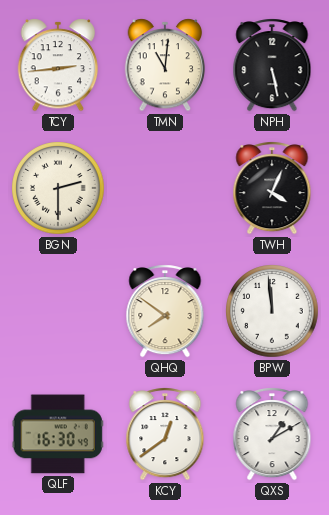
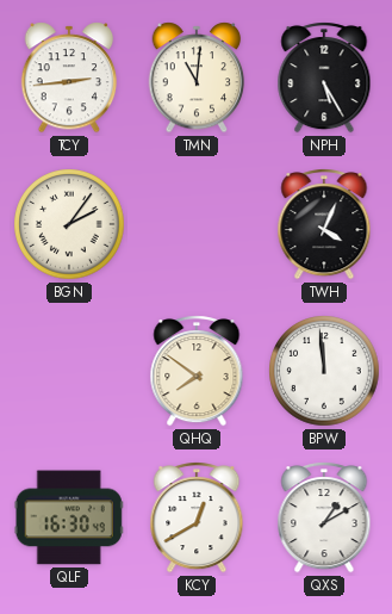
NPH: 5:28 -> 5:25 (324, 77)
BGN: 2:30 -> 2:06 (69, 224)
KCY: 12:39 -> 12:40 (197, 517)
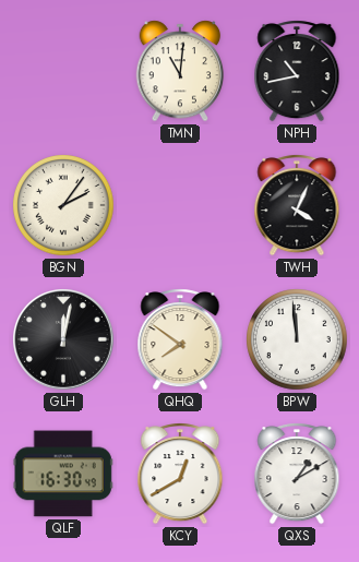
TCY: 2:44 -> none (69, 77)
NPH: 5:25 -> 10:43 (297, 71)
GLH: none -> 12:02 (64, 340)
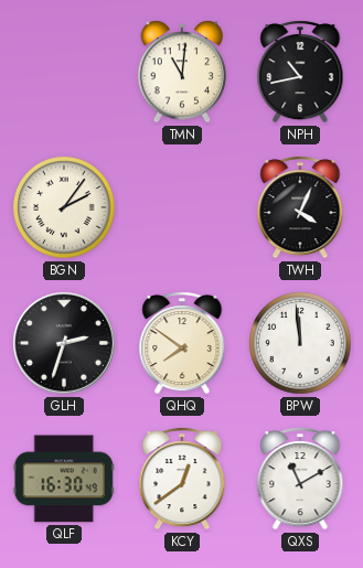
GLH: 12:02 -> 2:33 (65, 344)
KCY: 12:40 -> 12:39 (182, 479)
QXS: 1:10 -> 11:10 (300, 479)
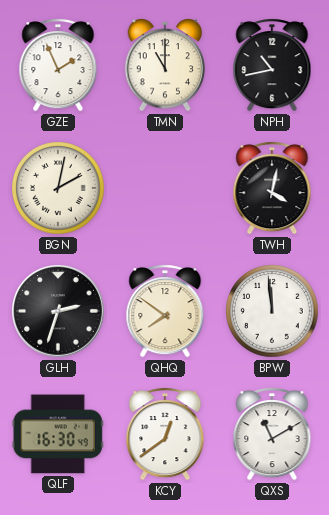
GZE: none -> 1:56 (58, 65)
TMN: 11:01 -> 11:00 (165, 65)
BGN: 2:06 -> 2:02 (58, 188)
TWH: 4:04 -> 4:02 (272, 188)
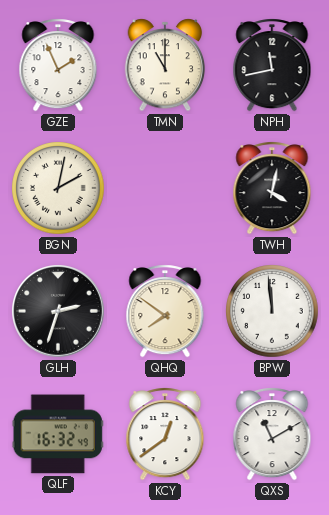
NPH: 10:43 -> 11:43 (272, 65)
QLF: 16:30 -> 16:32 (58, 434)
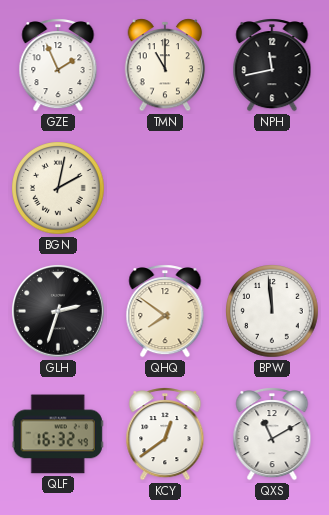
TWH: 4:02 -> none (272, 188)
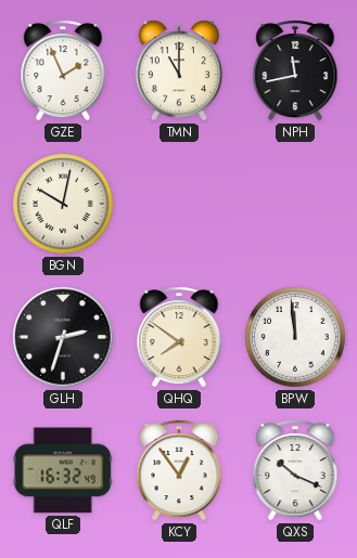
BGN: 2:02 -> 10:02 (63, 204)
KCY: 12:39 -> 12:54 (179, 470)
QXS: 11:10 -> 10:19 (295, 470)
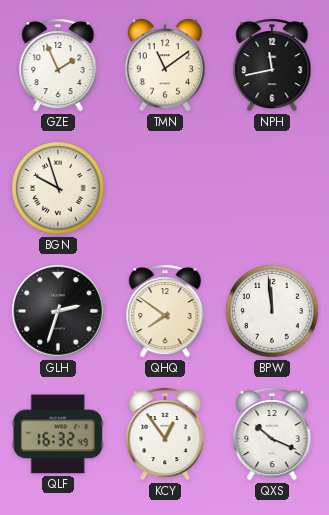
TMN: 11:00 -> 11:09 (165, 65)
BGN: 10:02 -> 9:57 (58, 188)
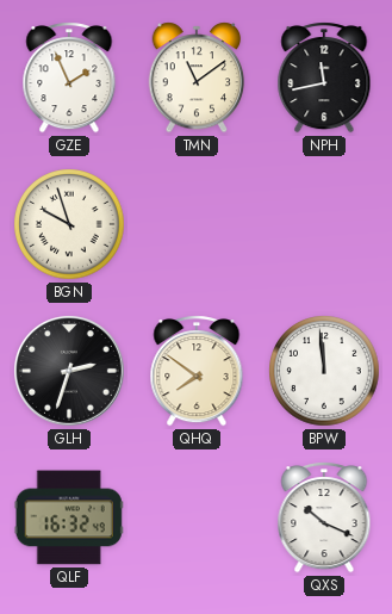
KCY: 12:54 -> none (165, 434)
